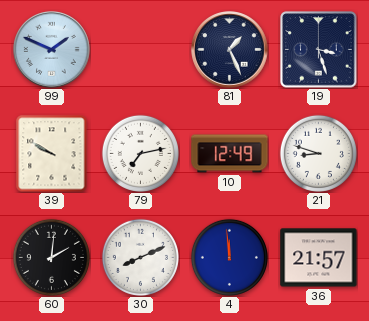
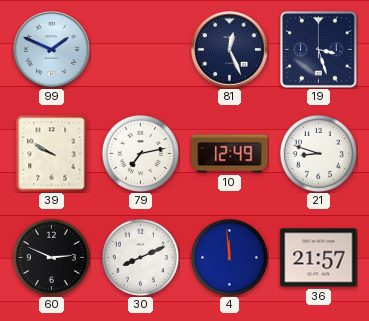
81: 1:26 -> 12:26 (230, 50)
60: 2:01 -> 2:49 (51, 257)
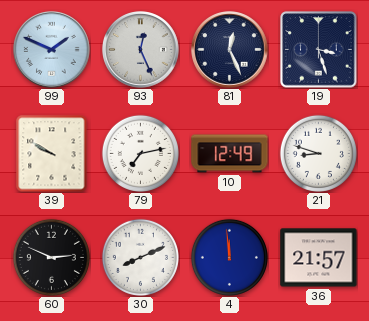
93: none -> 12:26 (141, 50)
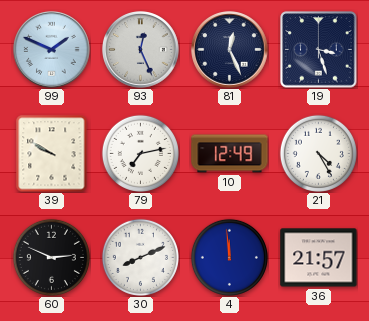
21: 8:48 -> 4:25 (318, 153)
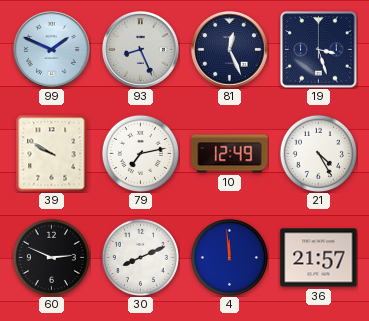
93: 12:26 -> 8:26 (141, 50)
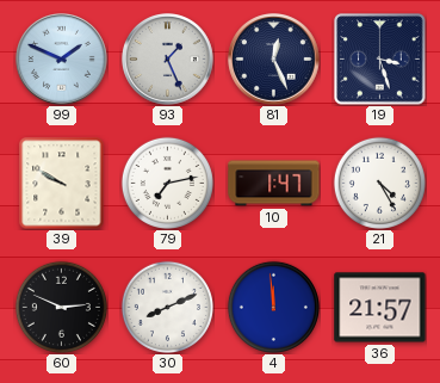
93: 8:26 -> 1:26 (168, 60)
10: 12:49 -> 1:47 (274, 184)
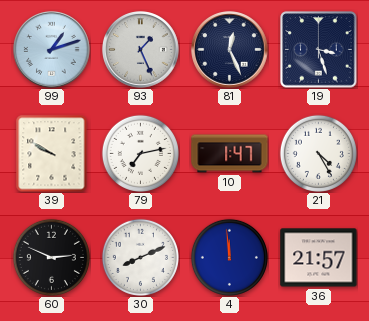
99: 1:49 -> 1:12 (52, 50)
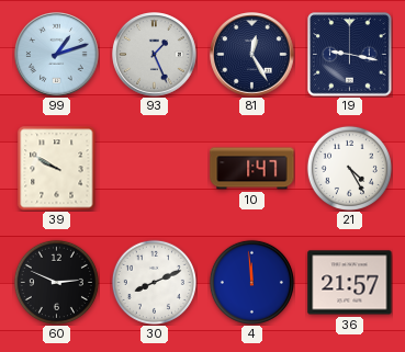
81: 12:26 -> 12:25 (252, 55)
19: 3:27 -> 9:17 (350, 55)
79: 7:13 -> none (140, 153)
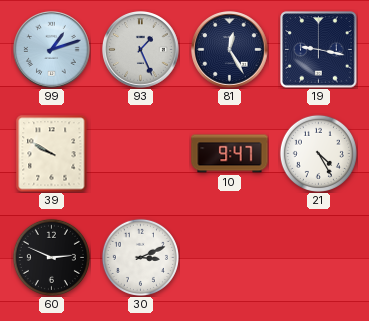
10: 1:47 -> 9:47 (230, 154)
30: 8:11 -> 3:11 (140, 257)
4: 11:59 -> none (251, 282)
36: 21:57 -> none (350, 283)
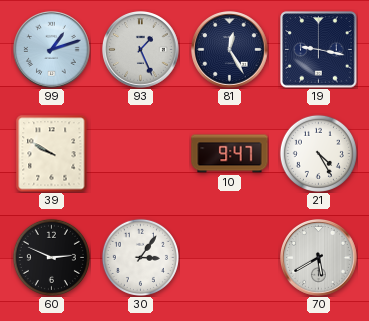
30: 3:11 -> 3:06 (140, 257)
70: none -> 5:40 (319, 258)
